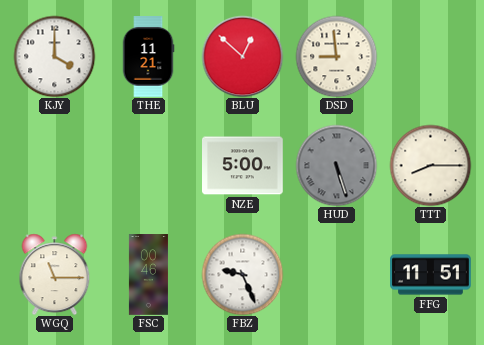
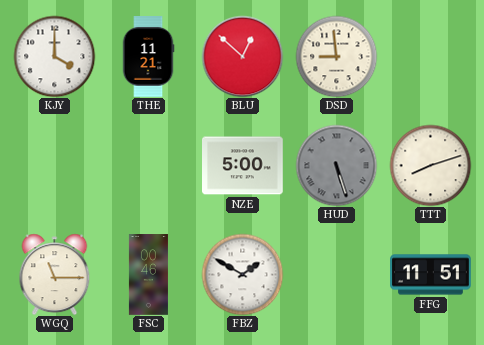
TTT: 8:15 -> 8:12 (430, 165)
FBZ: 9:26 -> 1:50 (242, 274)
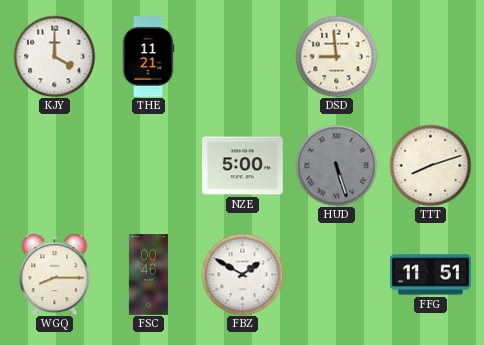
BLU: 12:52 -> none (242, 56)
WGQ: 11:15 -> 8:15 (55, 274)
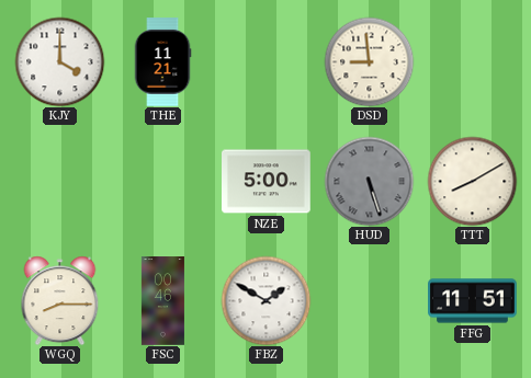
TTT: 8:12 -> 8:10 (472, 181)
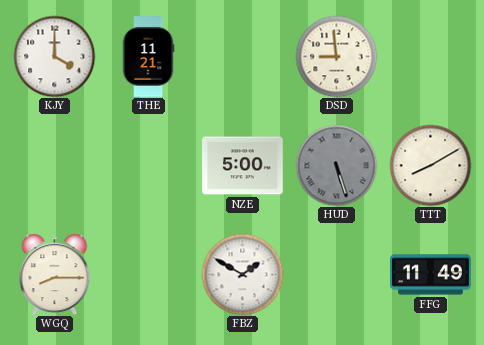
FSC: 00:46 -> none (162, 301)
FFG: 11:51 -> 11:49 (431, 275)
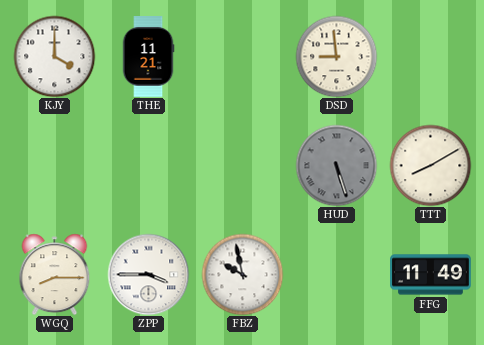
NZE: 5:00 -> none (243, 166)
ZPP: none -> 3:45 (148, 274)
FBZ: 1:50 -> 9:58 (242, 274)
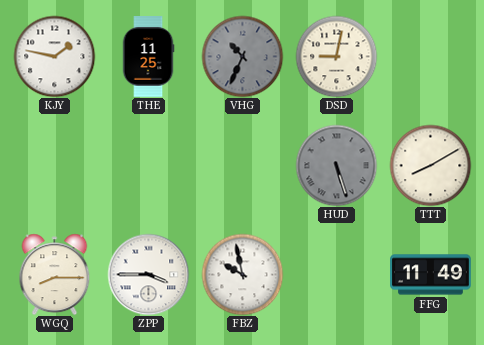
KJY: 4:00 -> 1:47 (54, 56)
THE: 11:21 -> 11:25 (148, 57)
VHG: none -> 10:34 (242, 56)
DSD: 8:59 -> 9:02 (336, 56)
